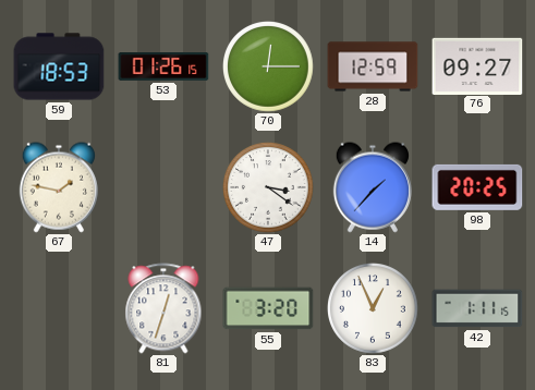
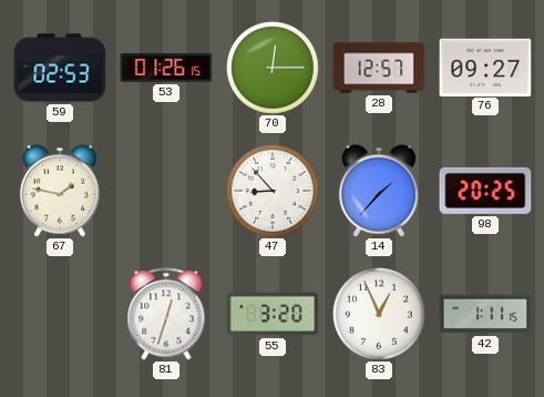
59: 18:53 -> 02:53 (60, 68)
28: 12:59 -> 12:57 (379, 68)
47: 3:21 -> 8:53 (273, 191)
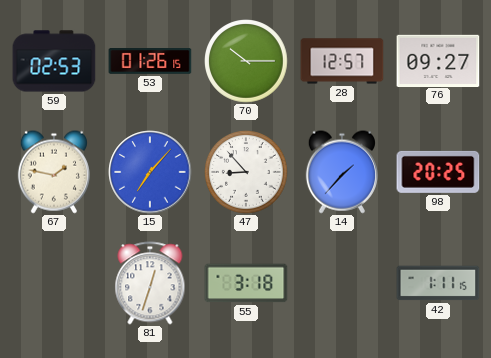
70: 12:15 -> 10:15 (246, 61)
15: none -> 7:07 (150, 172)
55: 3:20 -> 3:18 (246, 283)
83: 12:56 -> none (379, 314)
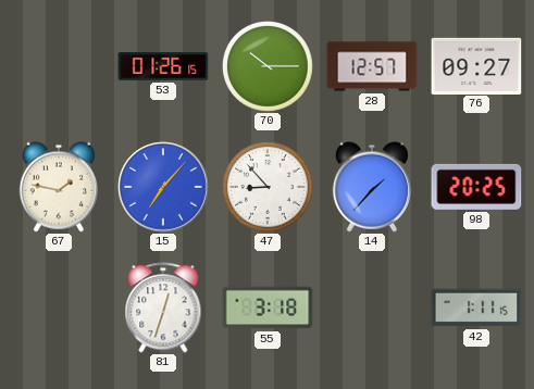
59: 02:53 -> none (54, 61)
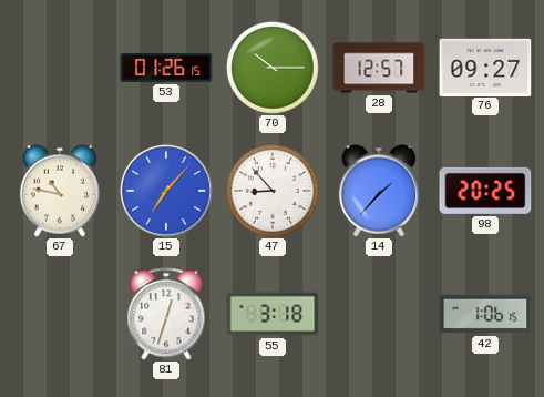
67: 1:47 -> 10:47 (60, 191)
42: 1:11 -> 1:06 (485, 314)
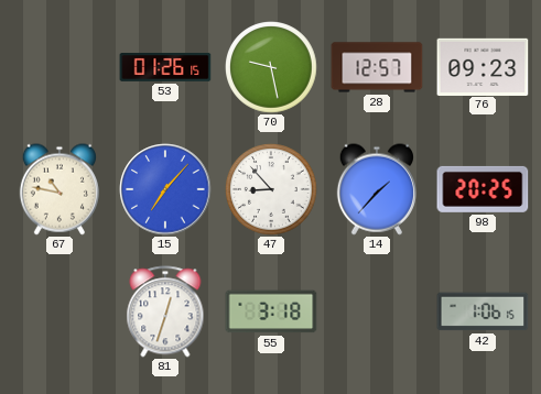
70: 10:15 -> 9:28 (271, 67)
76: 09:27 -> 09:23 (483, 66)
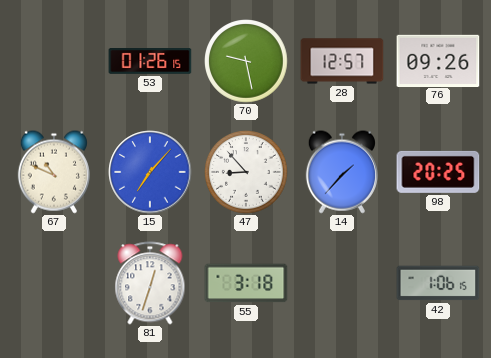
76: 09:23 -> 09:26 (438, 60)
67: 10:47 -> 10:49 (54, 172)
